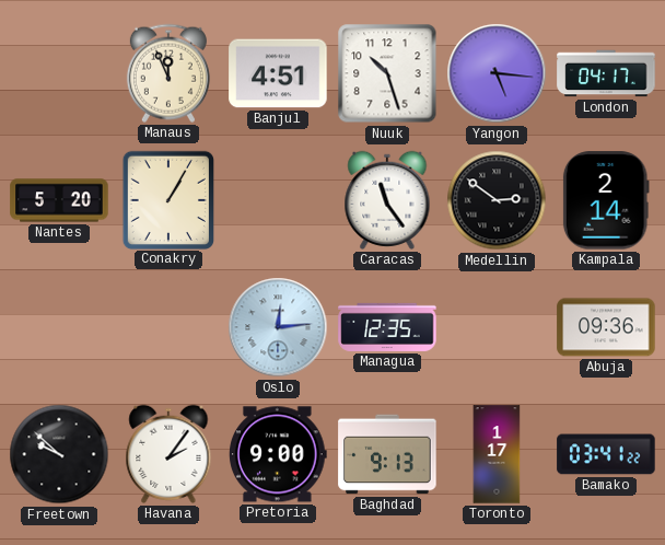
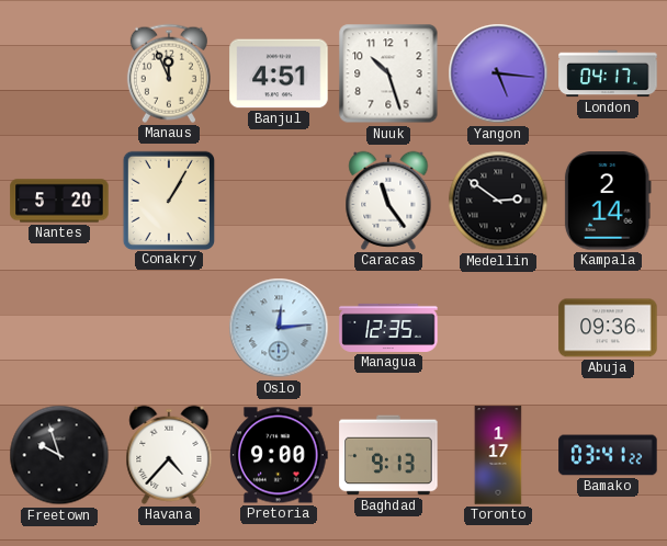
Freetown: 9:52 -> 9:57 (59, 455)
Havana: 2:06 -> 4:37 (169, 455)
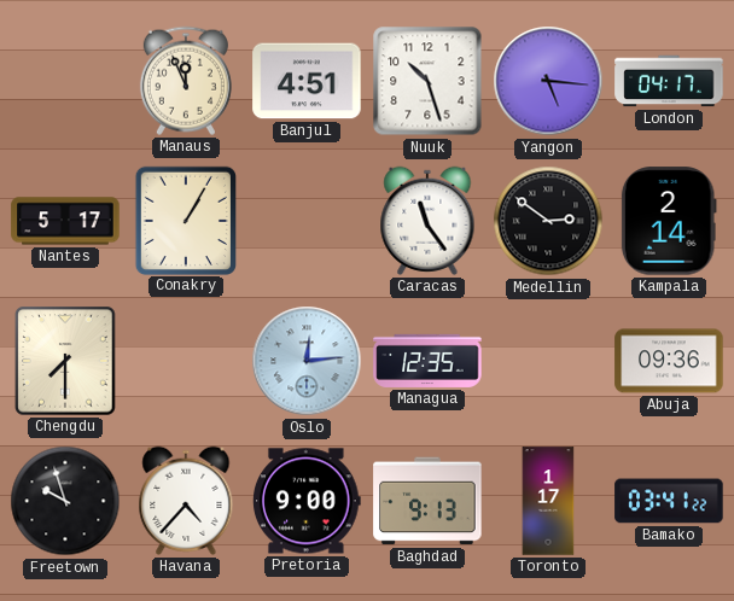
Nantes: 5:20 -> 5:17 (65, 221)
Chengdu: none -> 7:30 (65, 361)
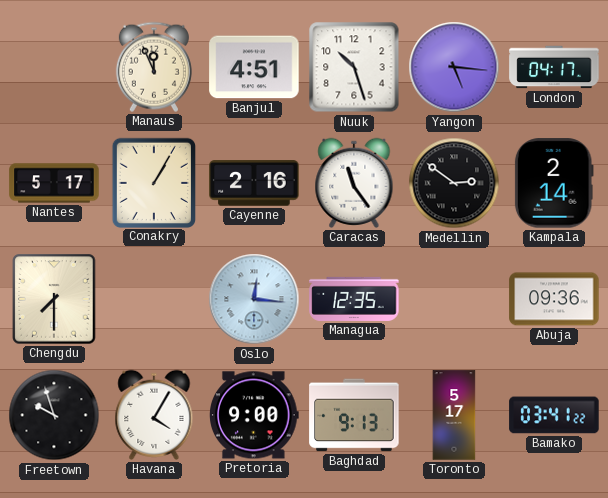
Cayenne: none -> 2:16 (254, 183)
Oslo: 12:14 -> 12:16 (254, 299)
Havana: 4:37 -> 4:05 (154, 415)
Toronto: 1:17 -> 5:17 (454, 415)
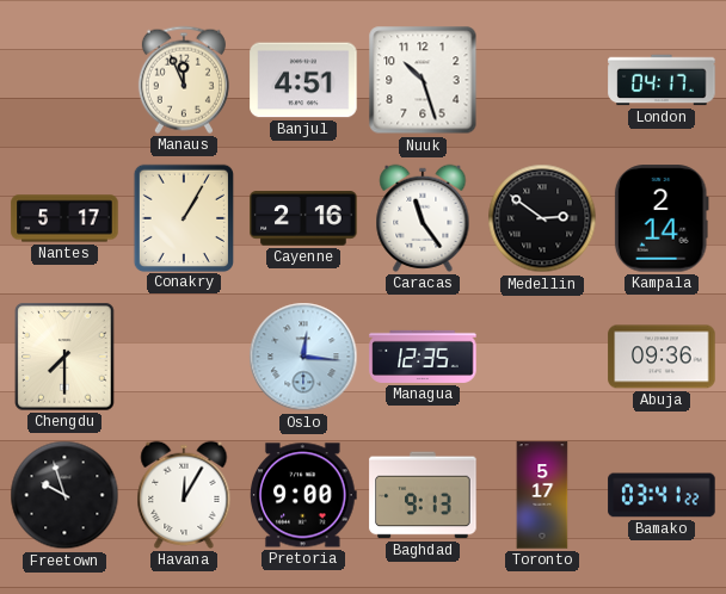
Yangon: 5:16 -> none (454, 67)
Havana: 4:05 -> 12:05 (184, 495)
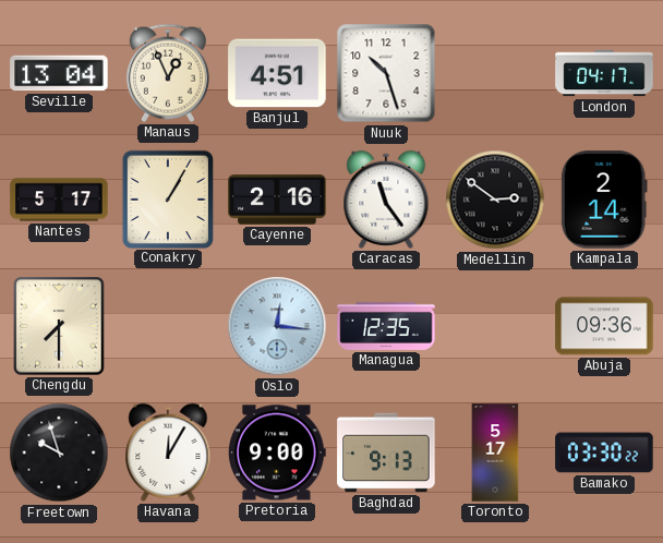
Seville: none -> 13:04 (59, 73)
Manaus: 11:56 -> 12:56 (168, 73)
Bamako: 03:41 -> 03:30 (604, 452)
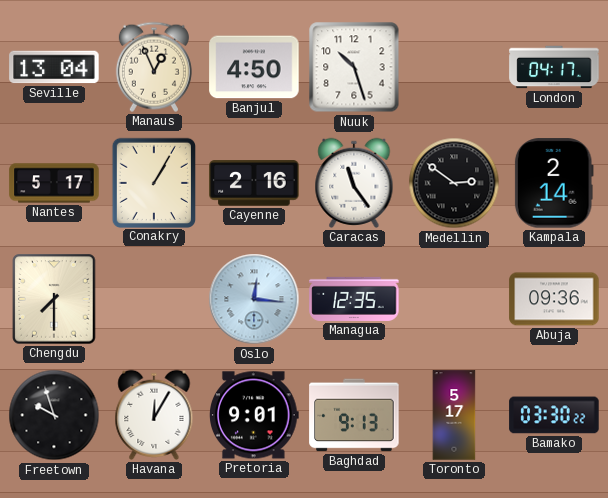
Banjul: 4:51 -> 4:50 (254, 67)
Pretoria: 9:00 -> 9:01 (255, 415)
